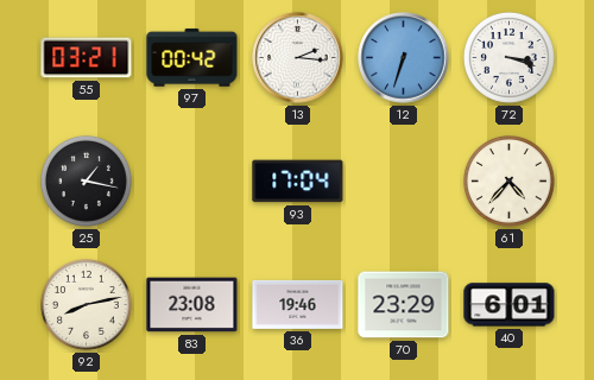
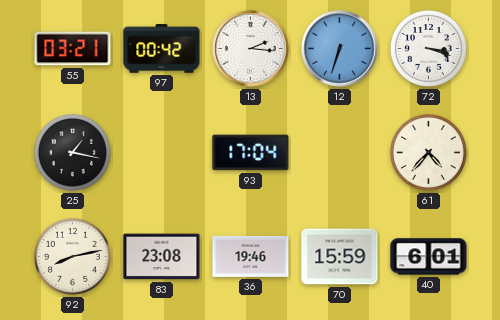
70: 23:29 -> 15:59 (340, 257)
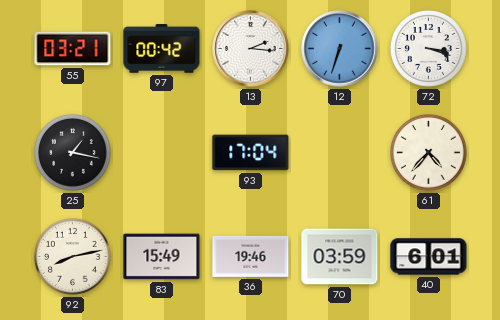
83: 23:08 -> 15:49 (162, 257)
70: 15:59 -> 03:59 (340, 257)
